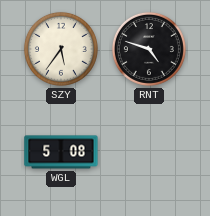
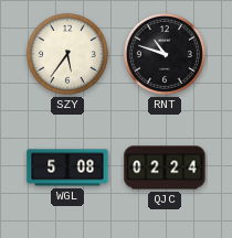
RNT: 4:48 -> 10:48 (165, 54)
QJC: none -> 02:24 (165, 167)
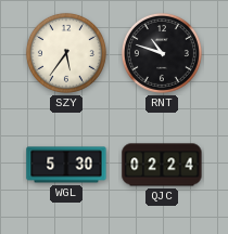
WGL: 5:08 -> 5:30 (66, 165)
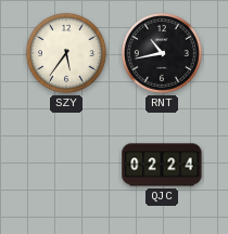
RNT: 10:48 -> 10:43 (162, 53)
WGL: 5:30 -> none (66, 165)
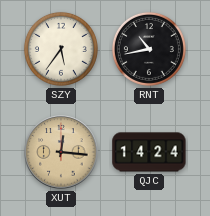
XUT: none -> 12:16 (61, 152)
QJC: 02:24 -> 14:24 (149, 152)
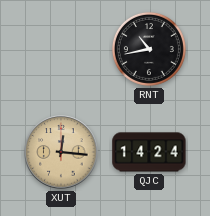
SZY: 5:36 -> none (61, 49)
